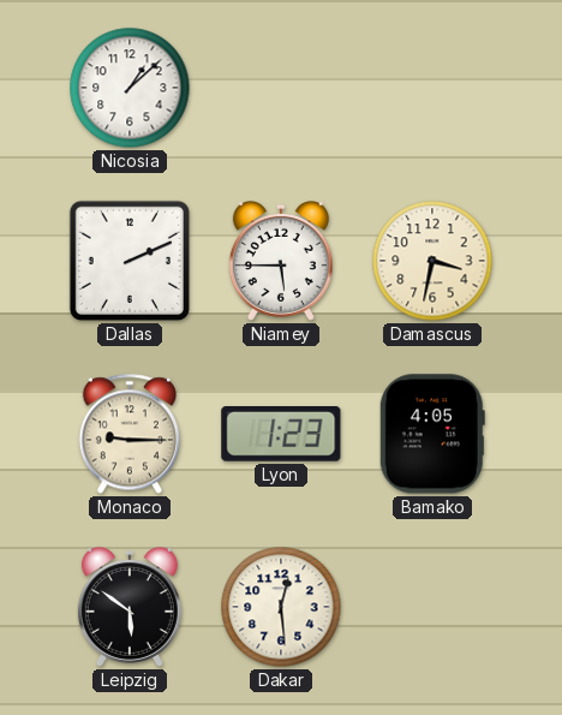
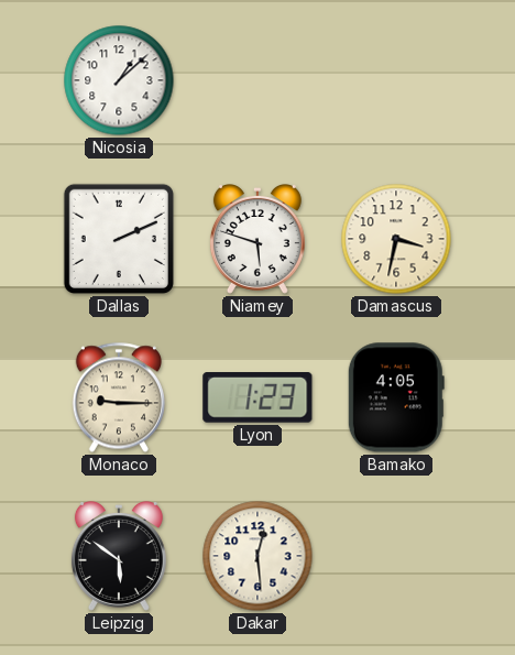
Niamey: 5:45 -> 5:48 (257, 240)
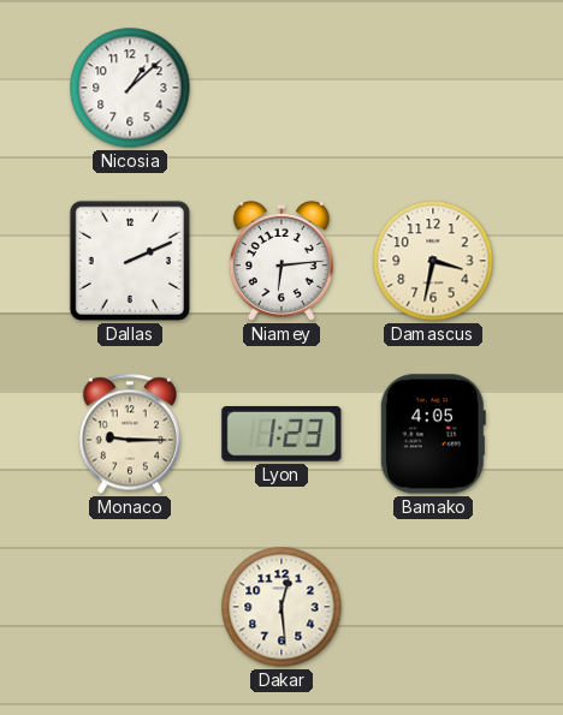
Niamey: 5:48 -> 6:14 (281, 262)
Leipzig: 5:51 -> none (119, 557)
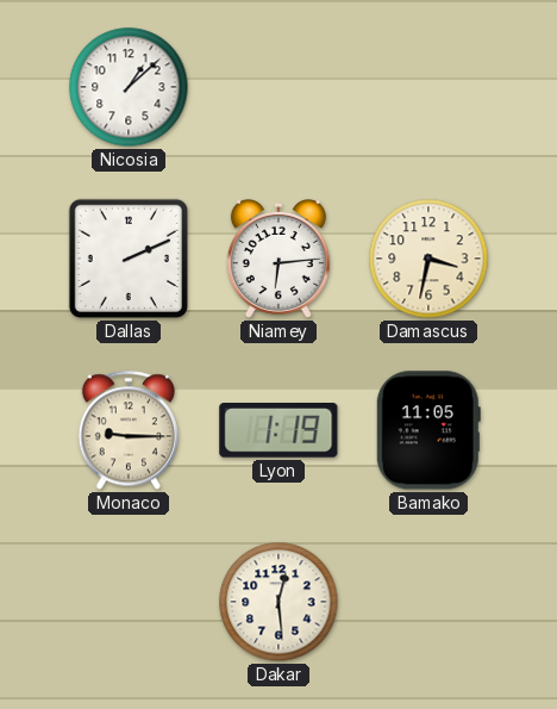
Lyon: 1:23 -> 1:19 (278, 431)
Bamako: 4:05 -> 11:05 (428, 430)
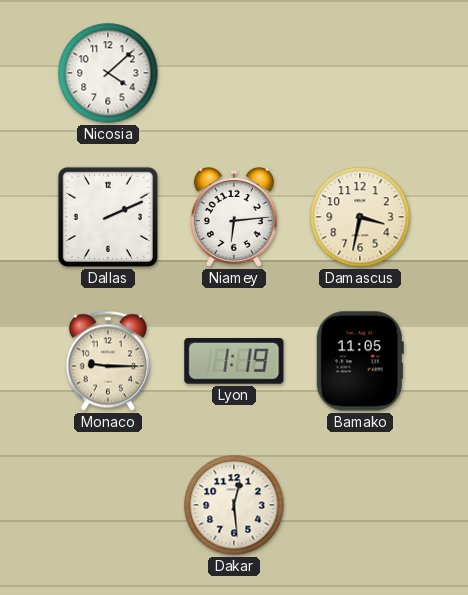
Nicosia: 1:08 -> 4:08 (108, 73)
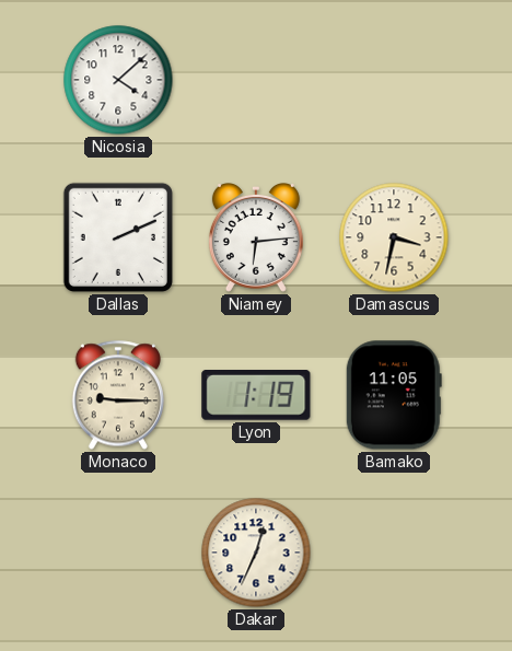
Dakar: 12:29 -> 12:34 (256, 553)
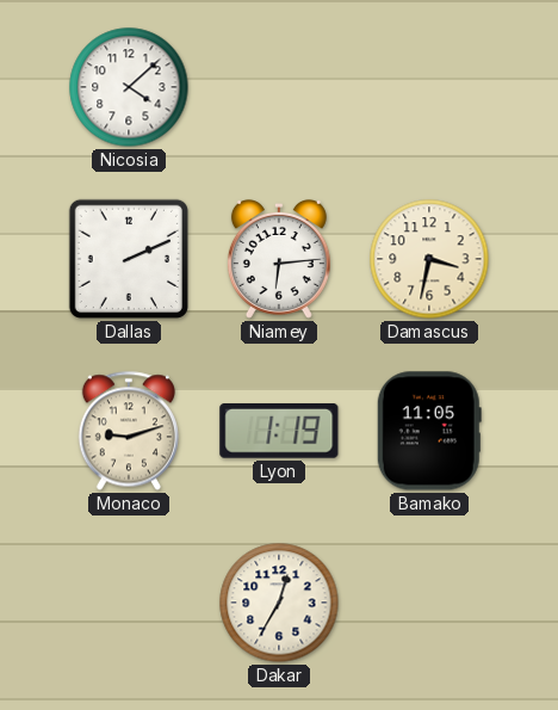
Monaco: 9:15 -> 9:12 (129, 431)
Dakar: 12:34 -> 12:35 (279, 603)
